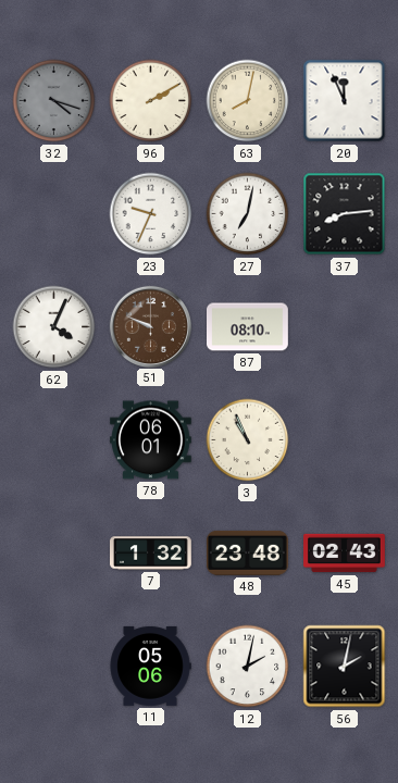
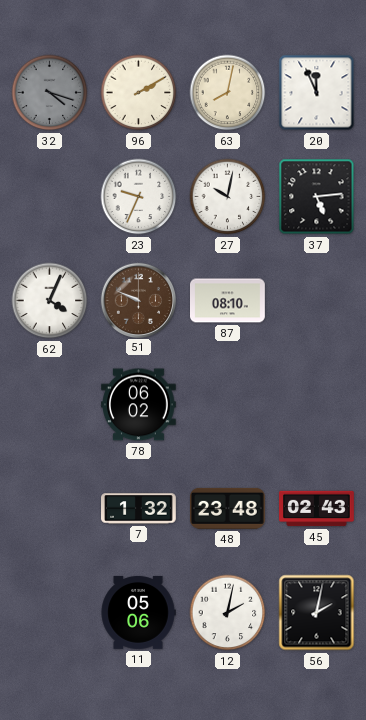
27: 7:02 -> 10:02 (228, 197)
37: 8:14 -> 5:14 (317, 197)
78: 06:01 -> 06:02 (139, 405)
3: 10:56 -> none (248, 440)
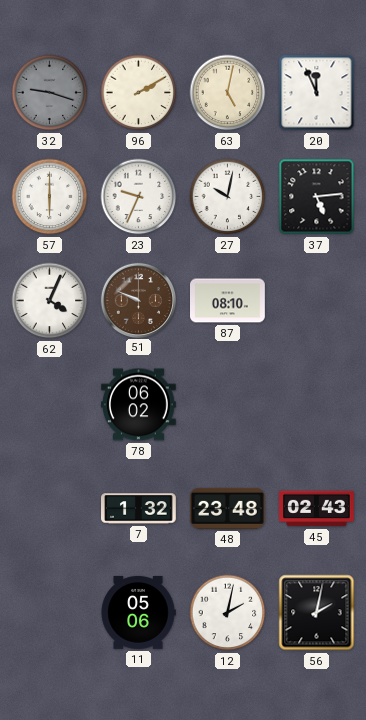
32: 4:18 -> 9:18 (50, 93)
63: 8:02 -> 5:02 (228, 93)
57: none -> 6:00 (50, 197)
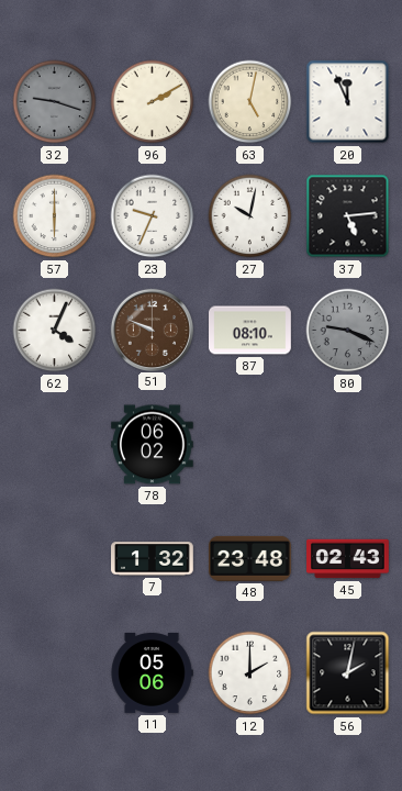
80: none -> 9:19 (348, 331)
12: 2:02 -> 2:00 (250, 673)
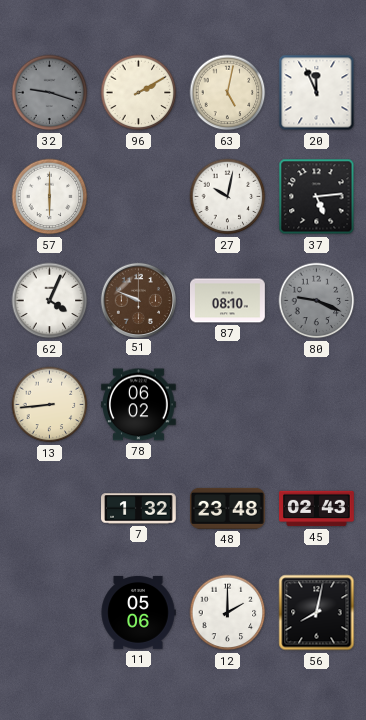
23: 9:34 -> none (153, 216)
13: none -> 8:44 (50, 405)
56: 2:02 -> 8:02 (317, 613)
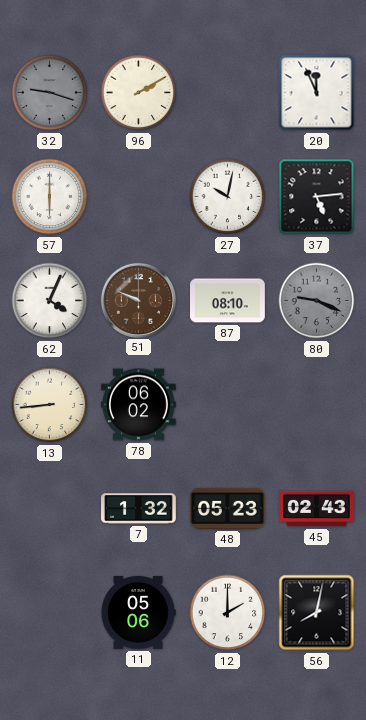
63: 5:02 -> none (228, 93)
48: 23:48 -> 05:23 (227, 508)
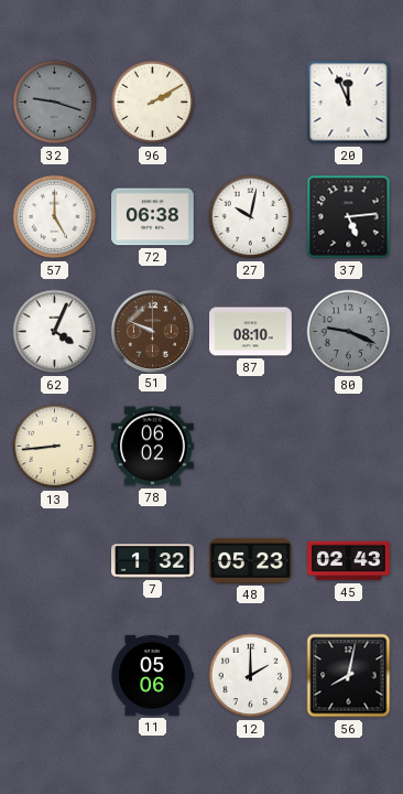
57: 6:00 -> 5:00 (55, 217)
72: none -> 06:38 (153, 217)
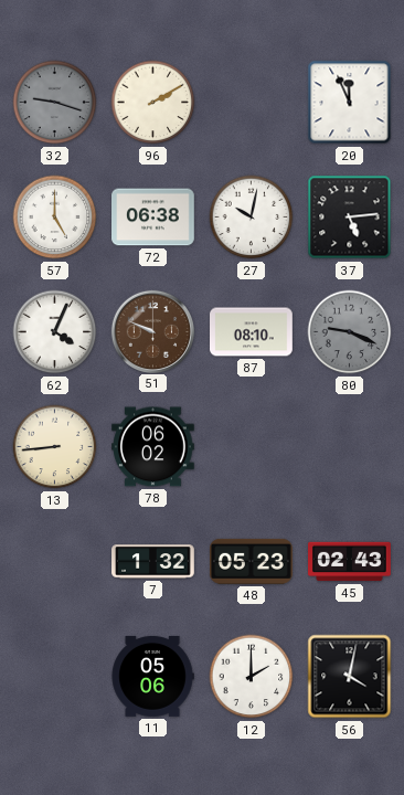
56: 8:02 -> 4:02 (350, 677)
